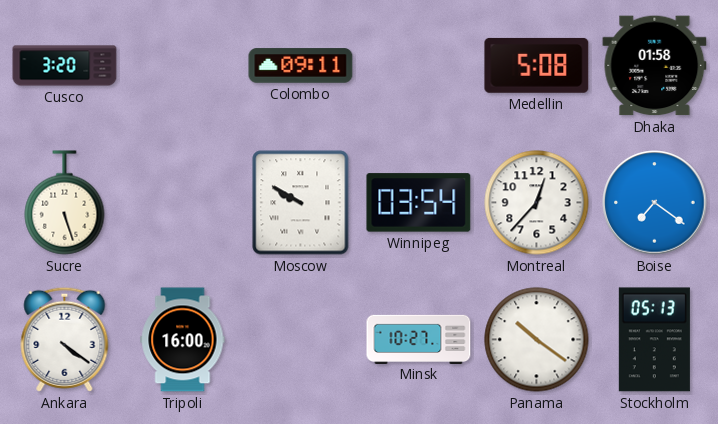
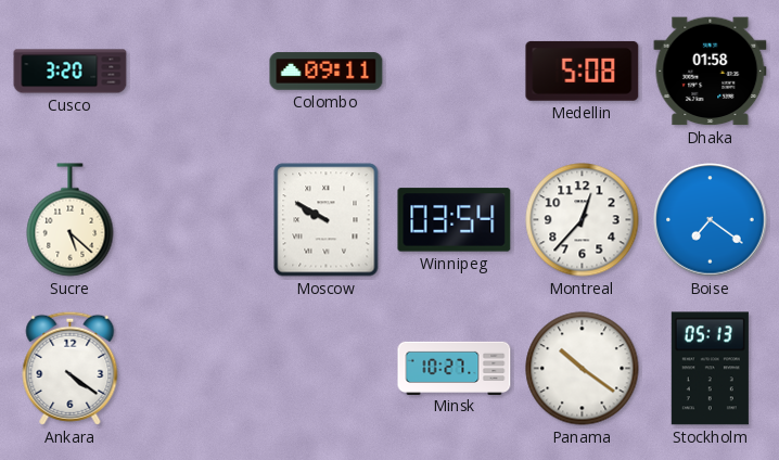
Sucre: 5:27 -> 5:22 (71, 220)
Tripoli: 16:00 -> none (183, 340)
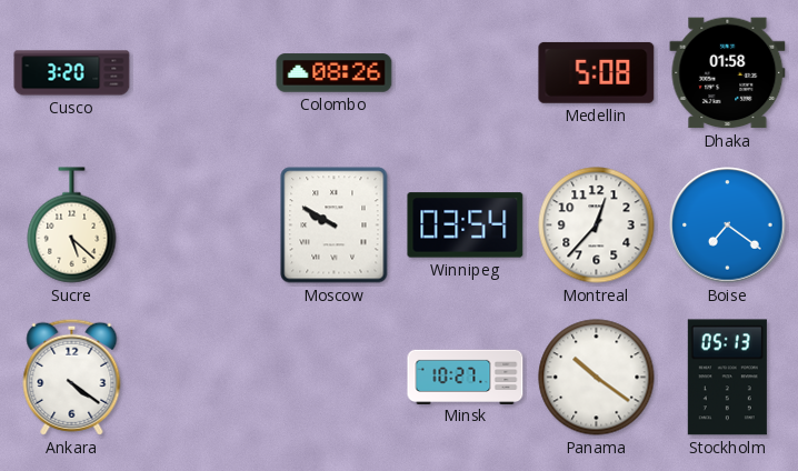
Colombo: 09:11 -> 08:26 (335, 73)
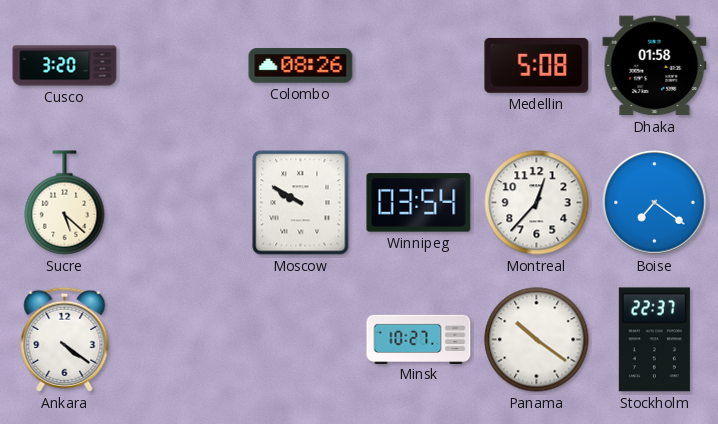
Stockholm: 05:13 -> 22:37 (654, 340)
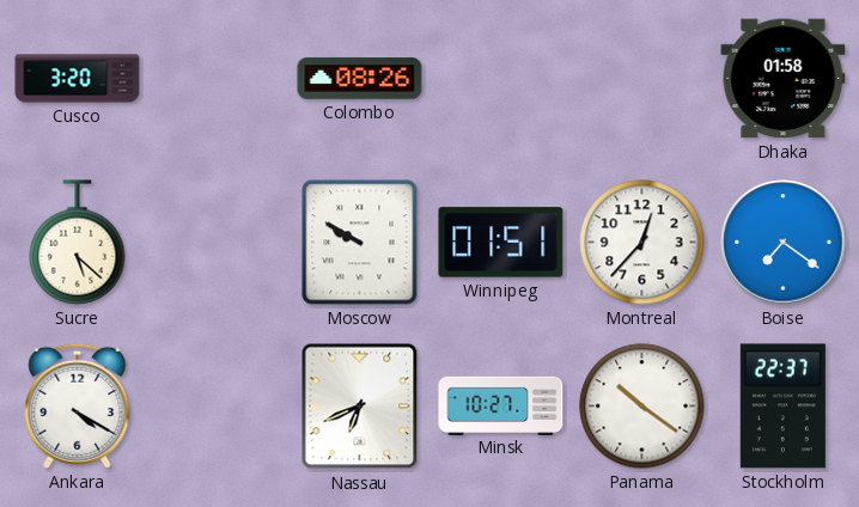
Medellin: 5:08 -> none (537, 65)
Winnipeg: 03:54 -> 01:51 (501, 243)
Ankara: 4:21 -> 4:20 (78, 405)
Nassau: none -> 6:41 (360, 407)
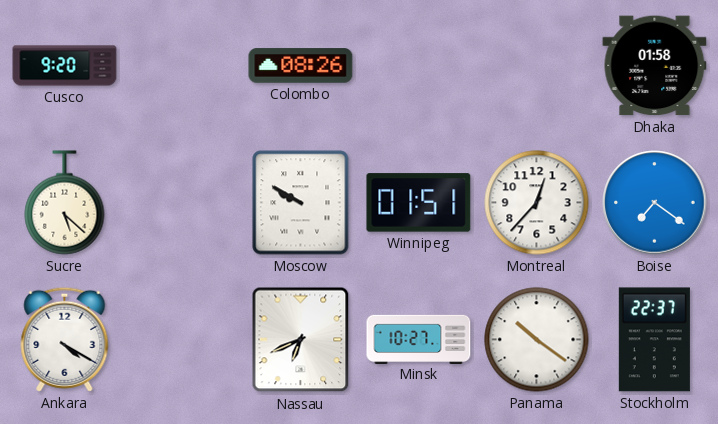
Cusco: 3:20 -> 9:20 (65, 66)
